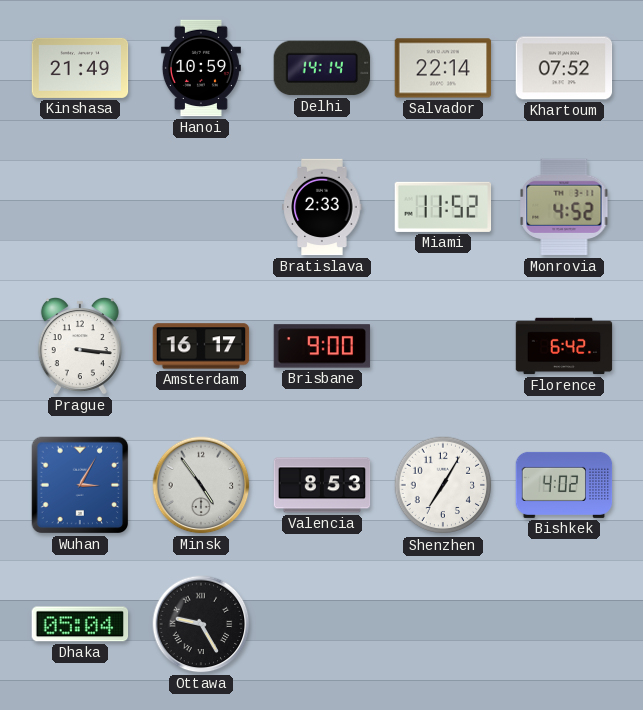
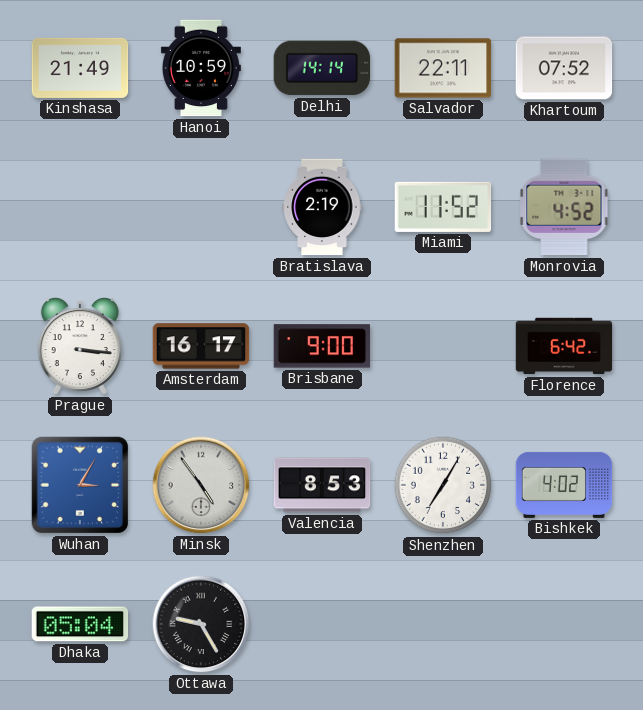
Salvador: 22:14 -> 22:11 (443, 68)
Bratislava: 2:33 -> 2:19 (322, 207)
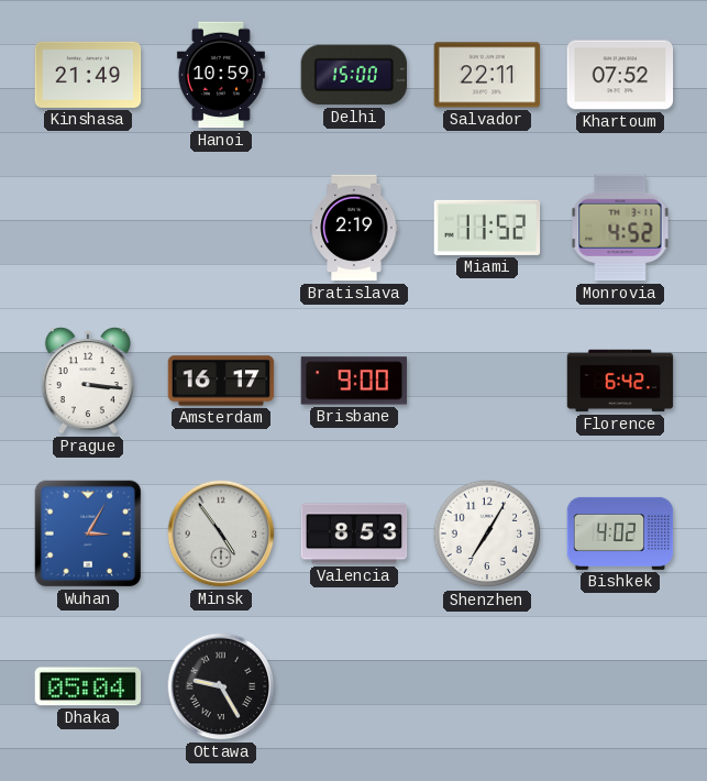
Delhi: 14:14 -> 15:00 (354, 75)
